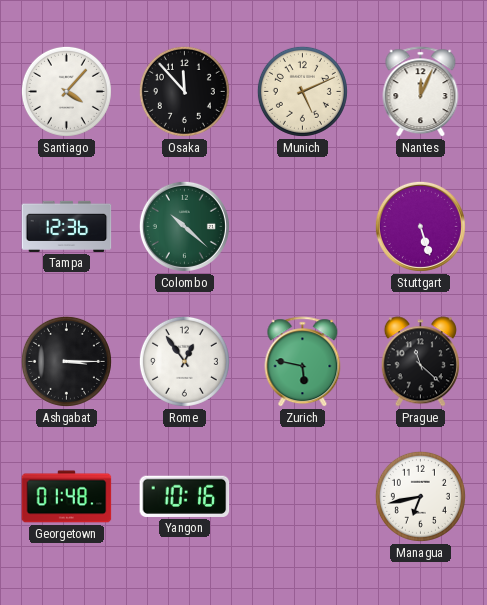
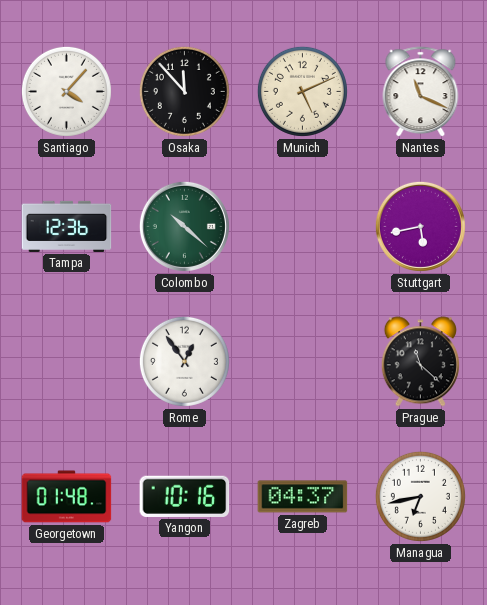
Nantes: 12:04 -> 11:19 (421, 92)
Stuttgart: 5:27 -> 5:43 (420, 226)
Ashgabat: 3:15 -> none (66, 361)
Zurich: 5:47 -> none (303, 362)
Zagreb: none -> 04:37 (303, 497)
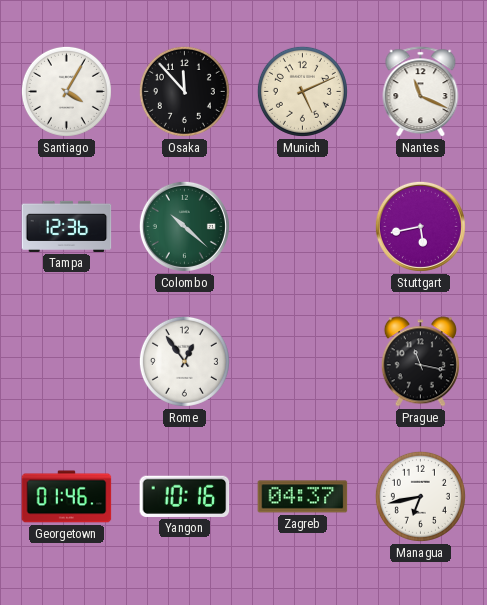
Santiago: 4:07 -> 4:05 (66, 91)
Prague: 11:22 -> 11:17 (420, 362)
Georgetown: 01:48 -> 01:46 (67, 497)
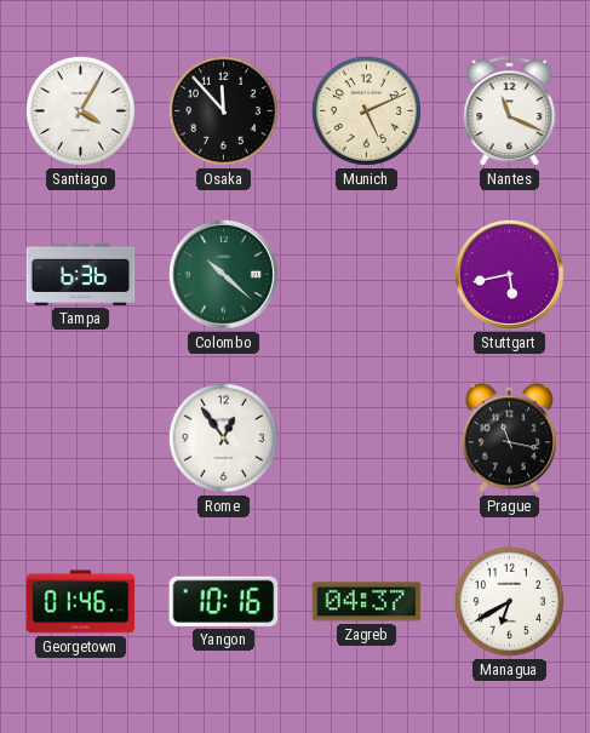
Tampa: 12:36 -> 6:36 (81, 274)
Managua: 6:43 -> 6:40 (509, 601)
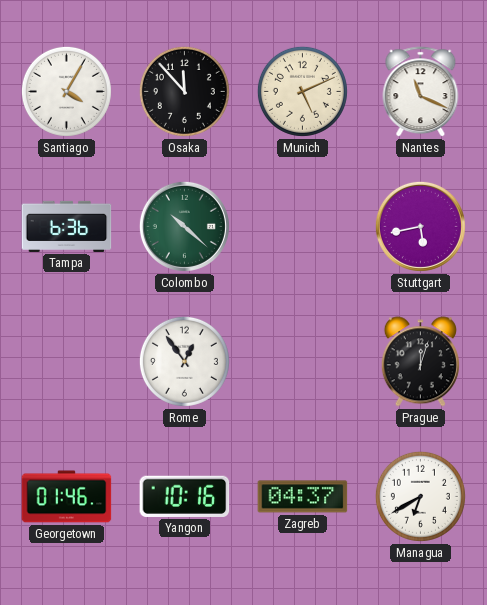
Prague: 11:17 -> 12:03 (420, 362)
